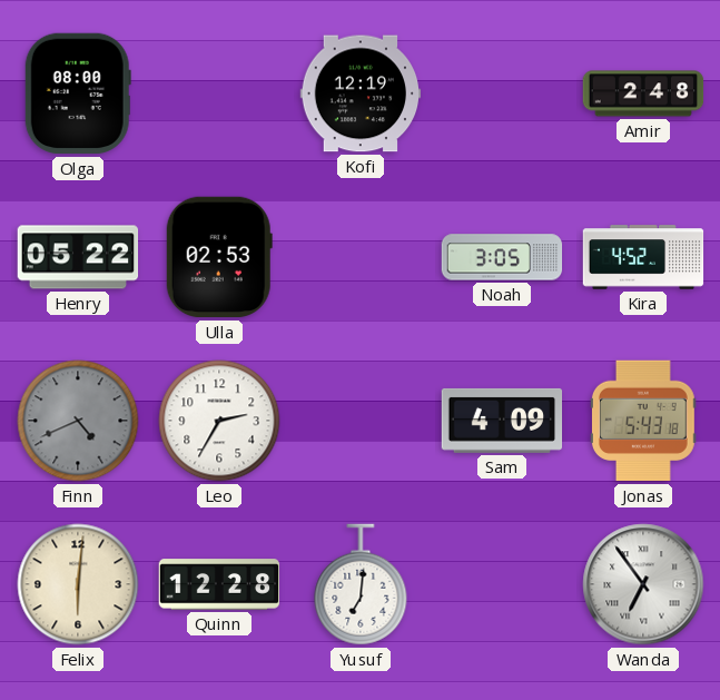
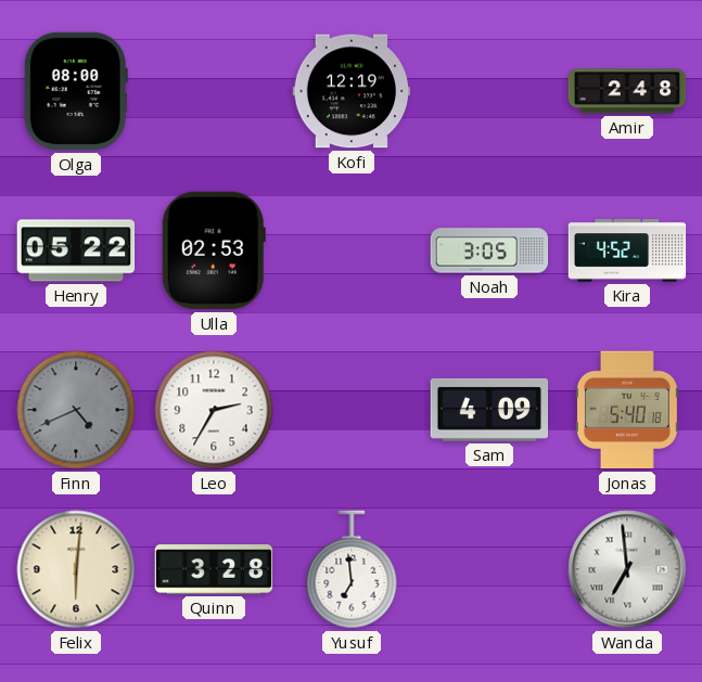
Jonas: 5:43 -> 5:40 (627, 410)
Quinn: 12:28 -> 3:28 (214, 569)
Yusuf: 7:01 -> 6:59 (352, 569)
Wanda: 6:54 -> 6:59 (627, 569)
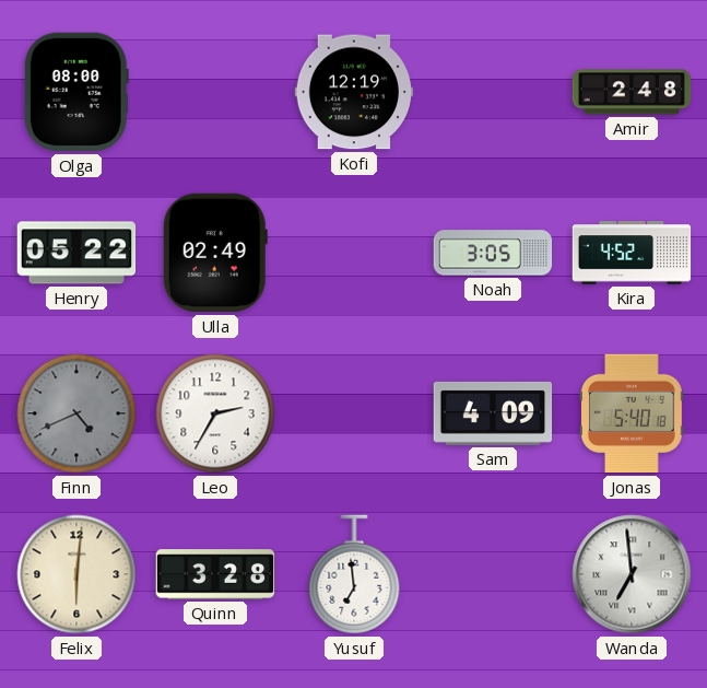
Ulla: 02:53 -> 02:49 (215, 253)
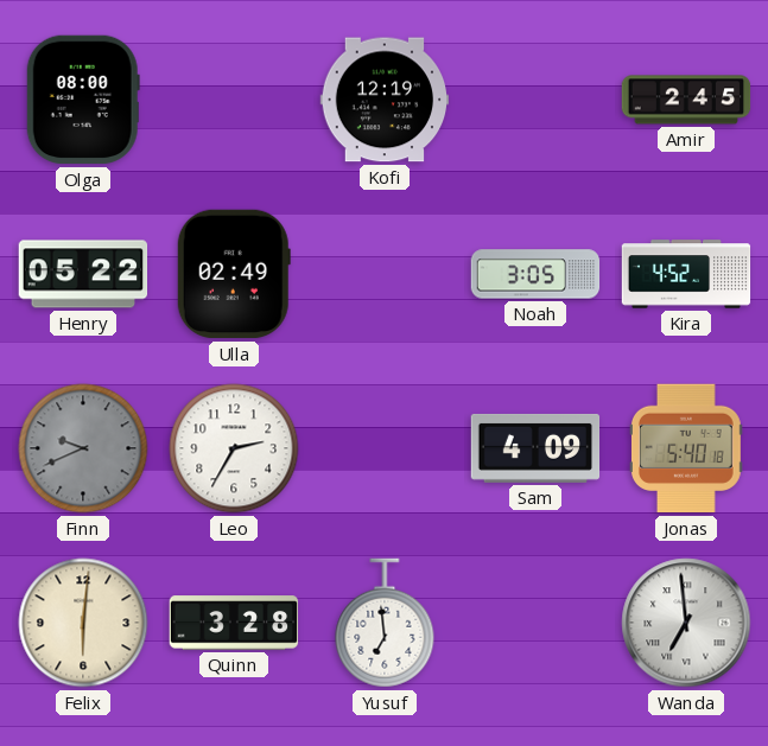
Amir: 2:48 -> 2:45 (686, 100)
Finn: 4:41 -> 9:41 (83, 448)
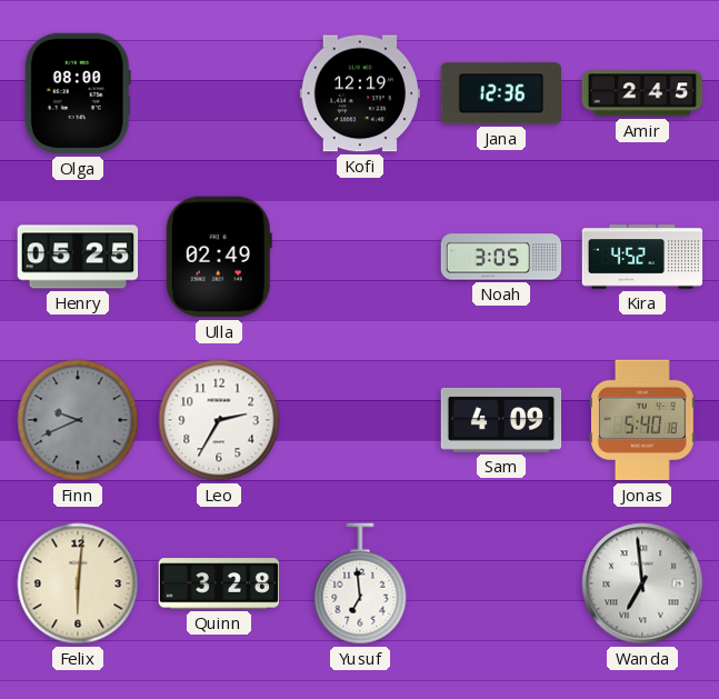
Jana: none -> 12:36 (500, 93)
Henry: 05:22 -> 05:25 (78, 257)
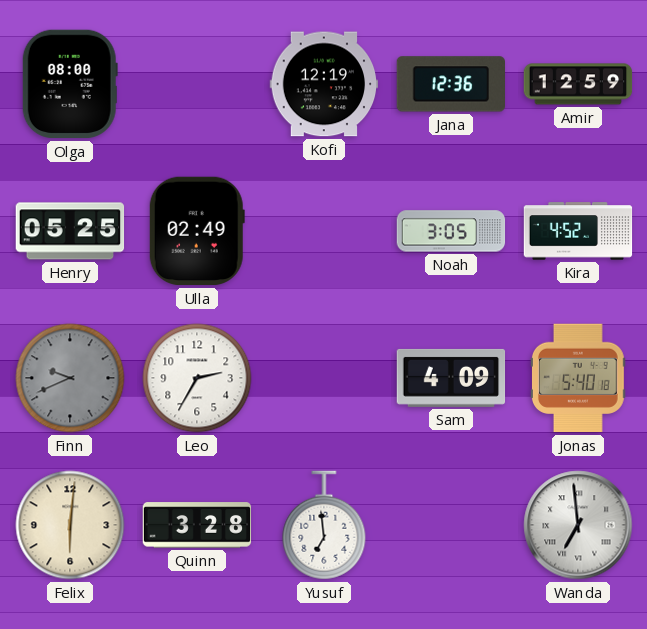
Amir: 2:45 -> 12:59 (578, 84)
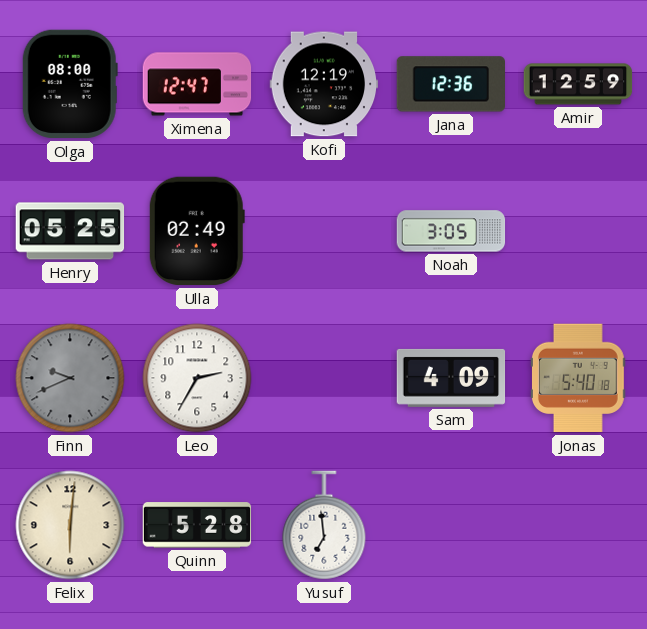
Ximena: none -> 12:47 (197, 84)
Kira: 4:52 -> none (578, 231)
Quinn: 3:28 -> 5:28 (197, 525)
Wanda: 6:59 -> none (578, 525)
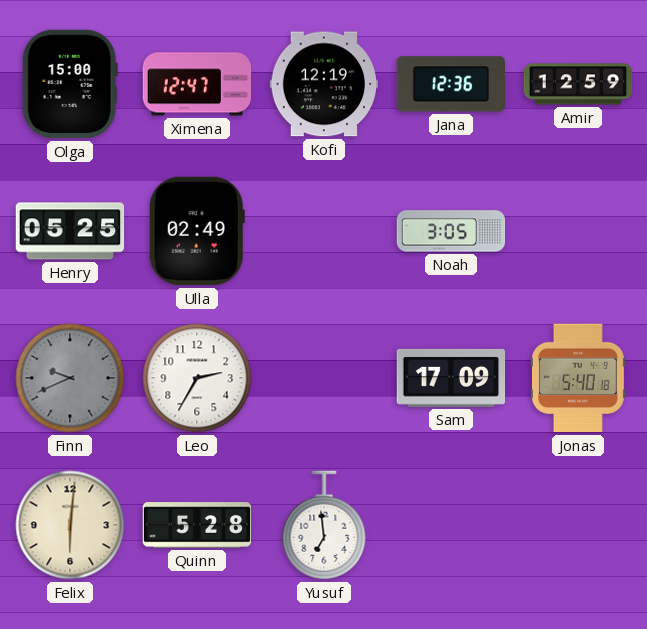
Olga: 08:00 -> 15:00 (70, 84)
Sam: 4:09 -> 17:09 (451, 378)
